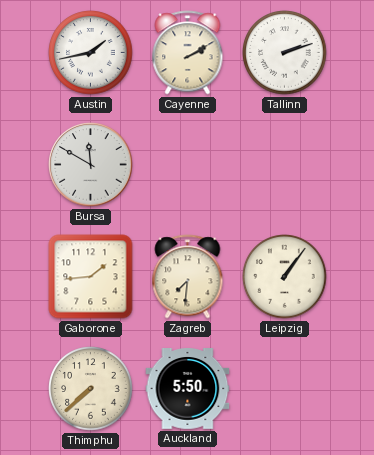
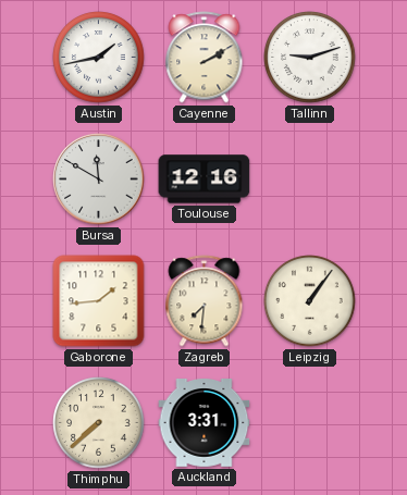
Tallinn: 2:12 -> 9:12 (310, 58)
Toulouse: none -> 12:16 (205, 180)
Auckland: 5:50 -> 3:31 (205, 423)
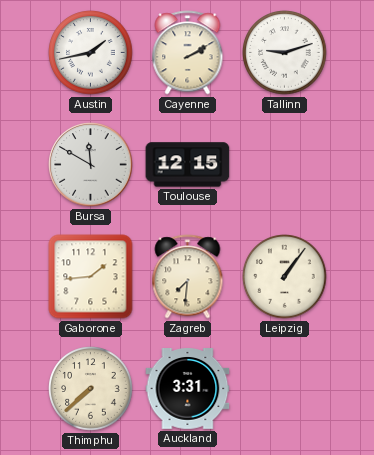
Toulouse: 12:16 -> 12:15 (188, 165)
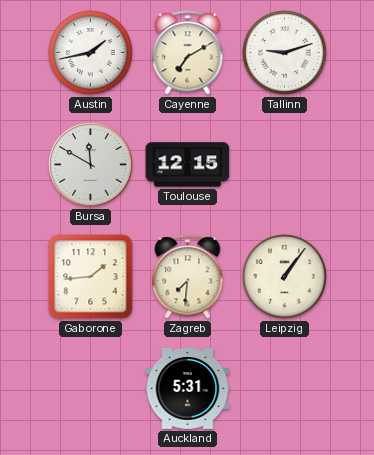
Cayenne: 2:10 -> 7:10 (188, 53)
Thimphu: 7:38 -> none (91, 389)
Auckland: 3:31 -> 5:31 (188, 389)
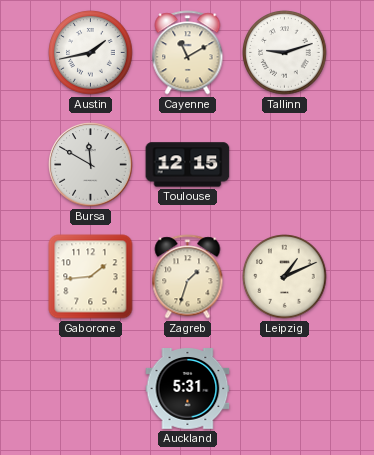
Cayenne: 7:10 -> 11:10 (188, 53)
Zagreb: 7:31 -> 1:33 (188, 277)
Leipzig: 1:06 -> 1:11 (285, 277)
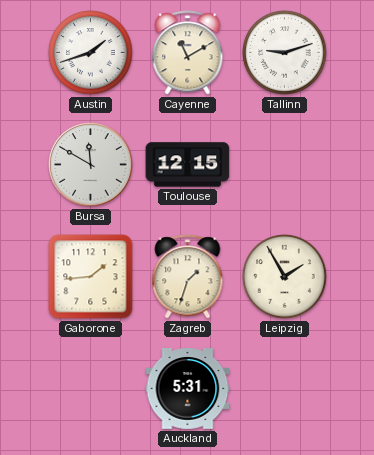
Austin: 1:43 -> 1:42 (91, 53)
Leipzig: 1:11 -> 1:55 (285, 277)
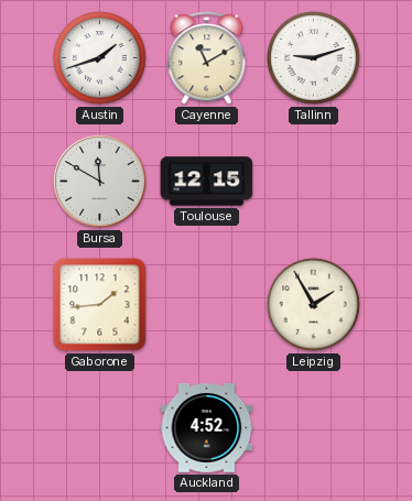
Zagreb: 1:33 -> none (188, 277)
Auckland: 5:31 -> 4:52 (207, 428)
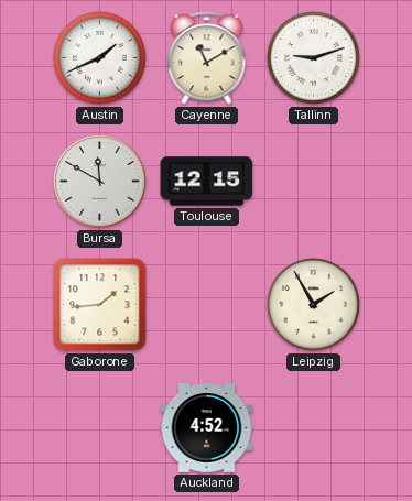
Austin: 1:42 -> 1:41 (100, 58)
